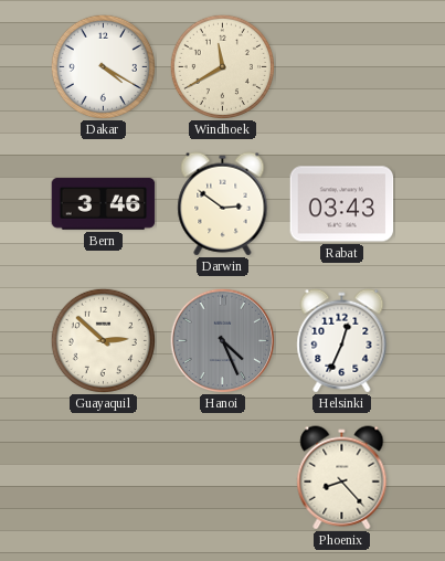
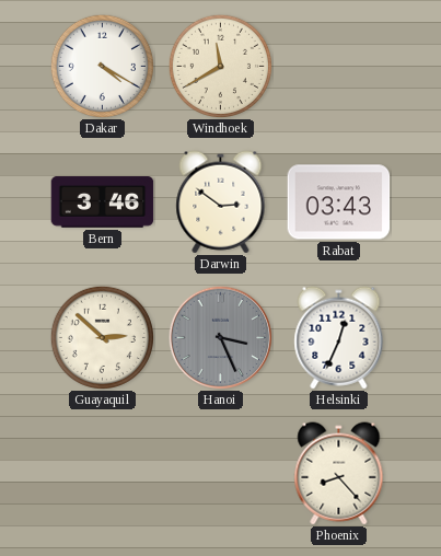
Hanoi: 4:26 -> 3:26 (220, 337)
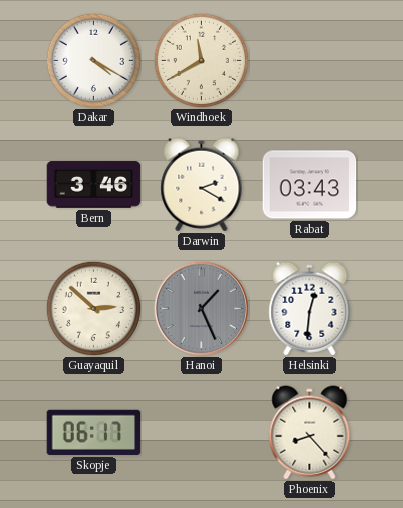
Darwin: 2:51 -> 2:20 (202, 185)
Hanoi: 3:26 -> 1:26 (201, 308)
Helsinki: 12:34 -> 12:31 (310, 309)
Skopje: none -> 06:17 (94, 432)
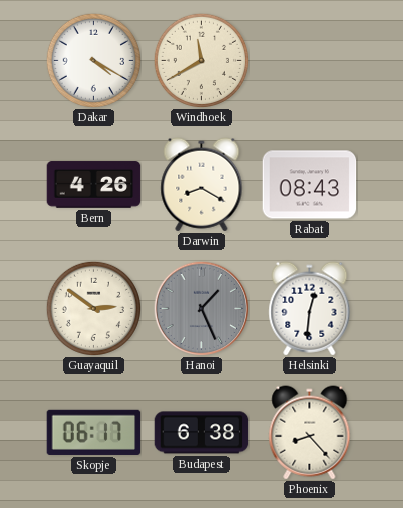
Bern: 3:46 -> 4:26 (94, 185)
Darwin: 2:20 -> 8:20 (202, 185)
Rabat: 03:43 -> 08:43 (310, 185)
Guayaquil: 2:52 -> 2:51 (93, 308)
Budapest: none -> 6:38 (202, 433)
